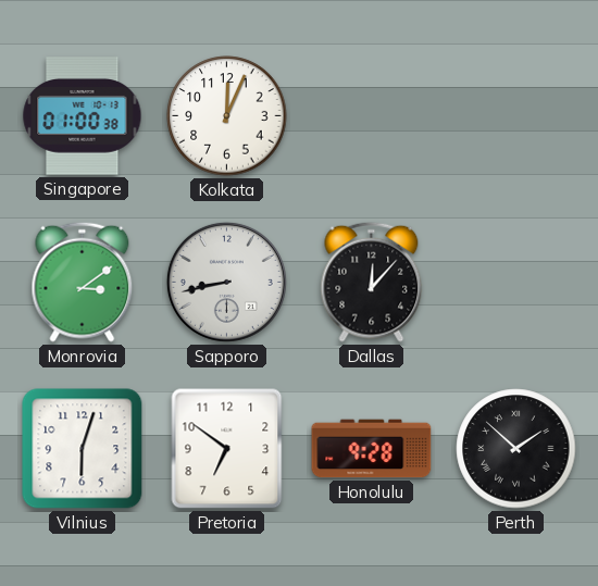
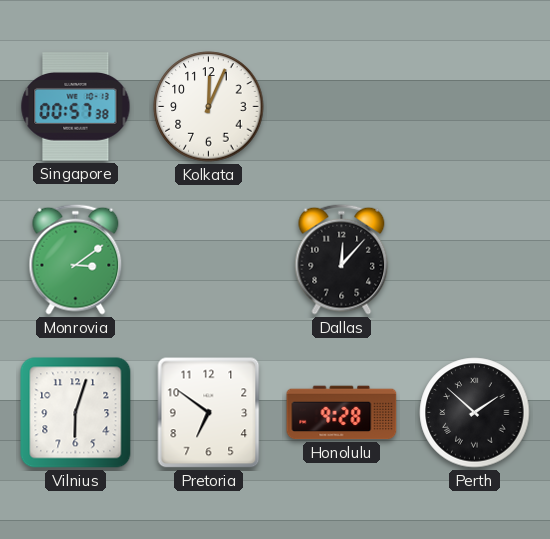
Singapore: 01:00 -> 00:57 (76, 107)
Sapporo: 8:43 -> none (226, 282)
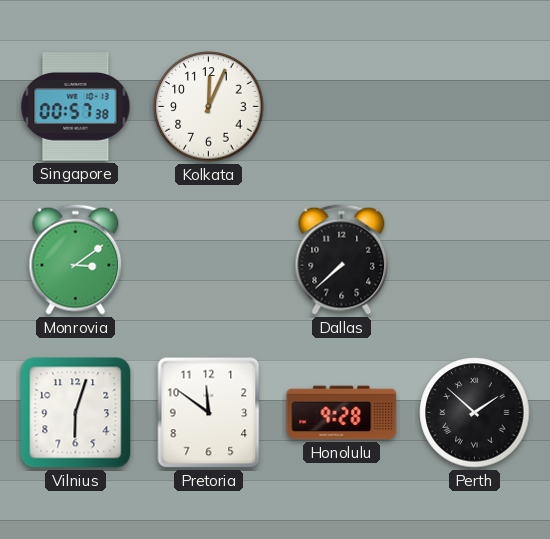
Dallas: 12:07 -> 7:38 (342, 259)
Pretoria: 6:51 -> 11:51 (209, 413)
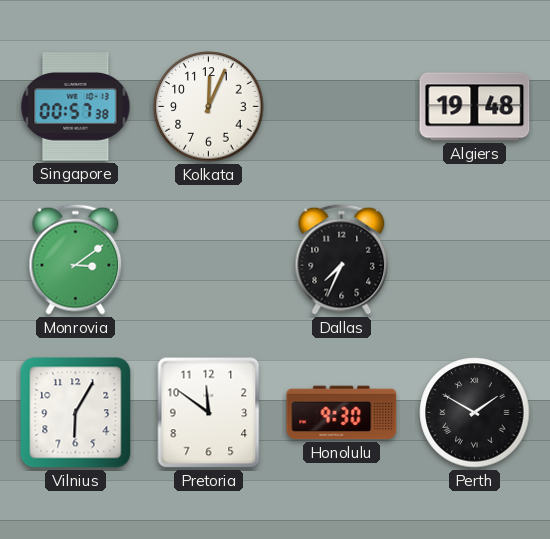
Algiers: none -> 19:48 (475, 107)
Dallas: 7:38 -> 7:34 (342, 259)
Vilnius: 6:03 -> 6:05 (76, 413)
Honolulu: 9:28 -> 9:30 (342, 413)
Perth: 1:52 -> 1:50 (475, 413)
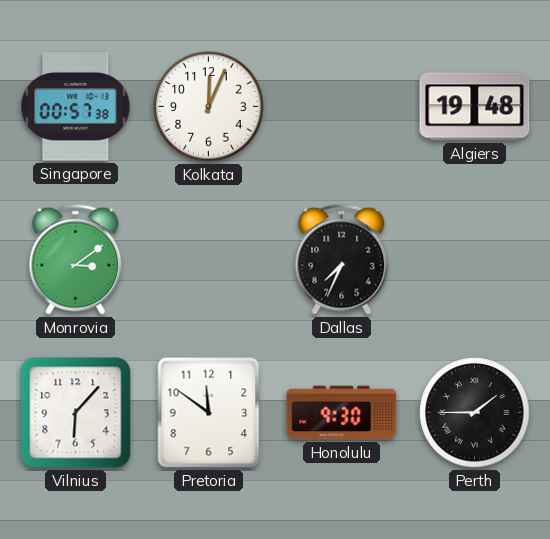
Vilnius: 6:05 -> 6:07 (76, 413)
Perth: 1:50 -> 1:45 (475, 413)
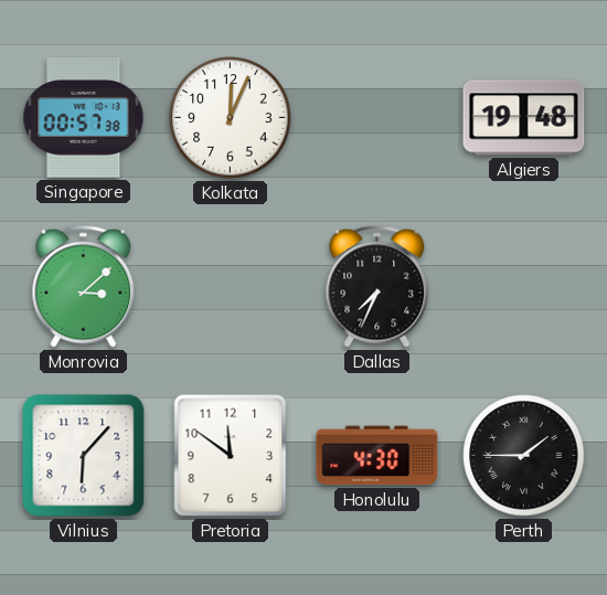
Monrovia: 3:09 -> 3:08 (84, 286)
Honolulu: 9:30 -> 4:30 (377, 456)
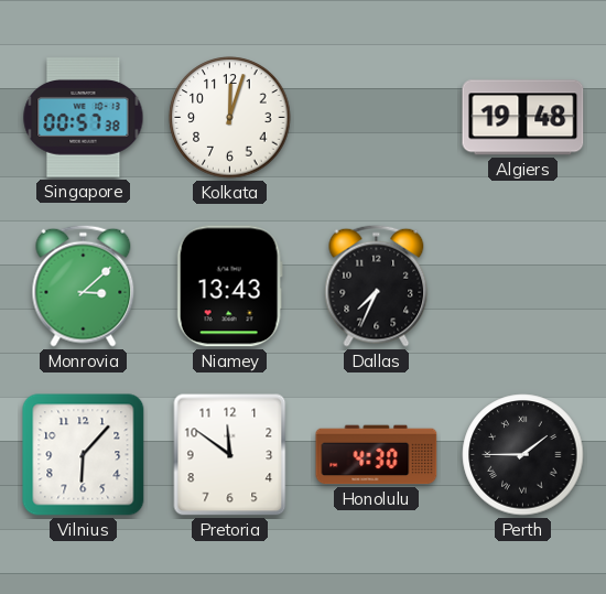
Kolkata: 12:04 -> 12:03 (230, 118)
Niamey: none -> 13:43 (229, 287)
